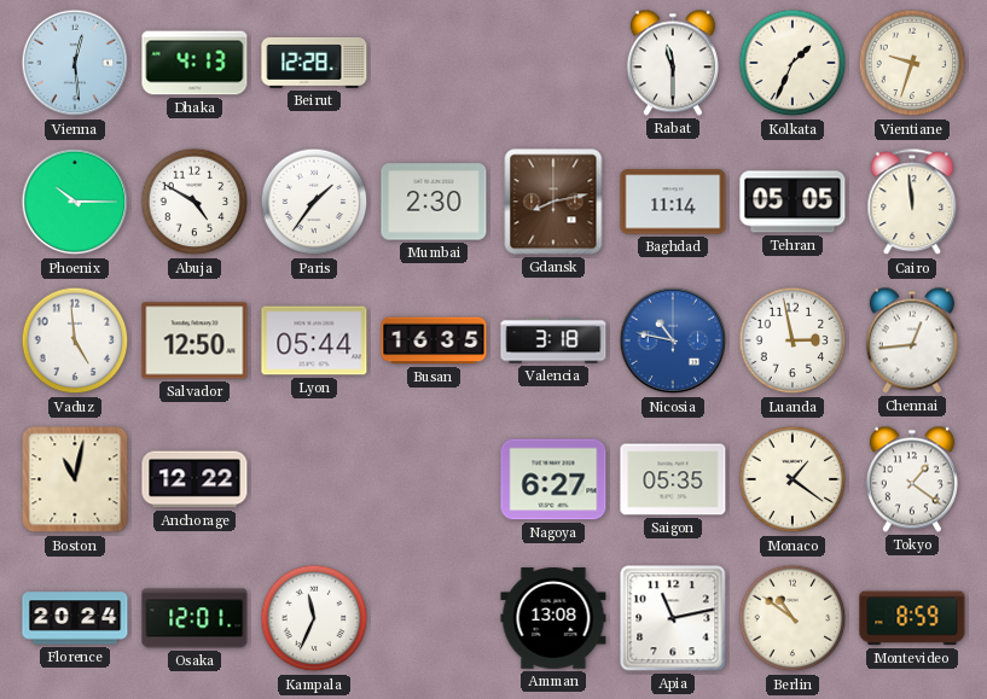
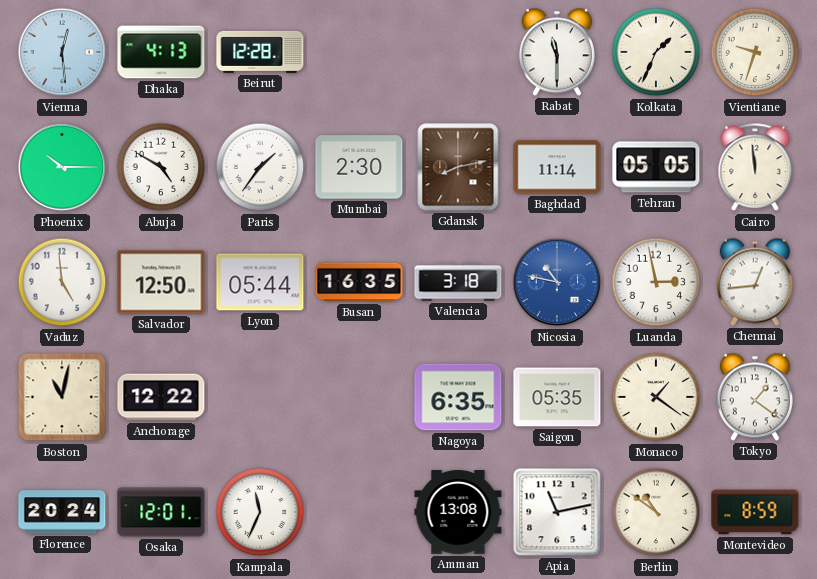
Nagoya: 6:27 -> 6:35 (458, 397)
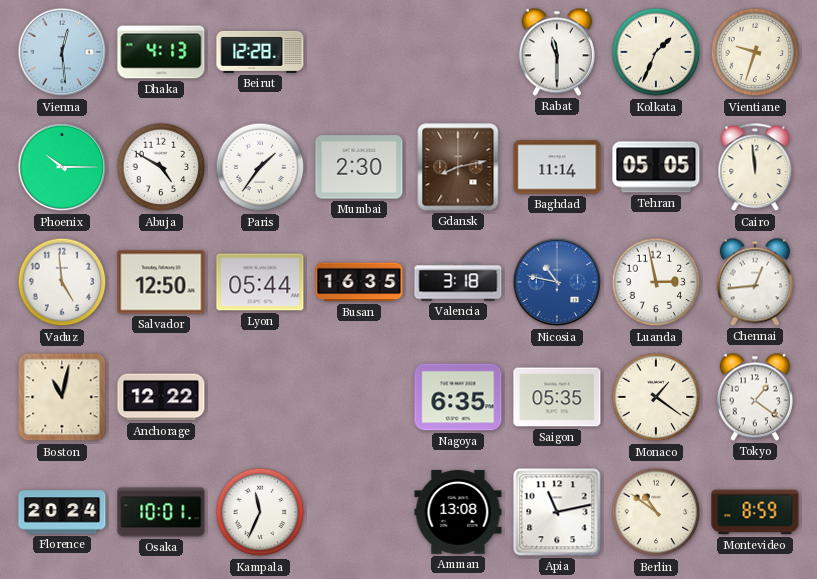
Osaka: 12:01 -> 10:01 (161, 512)
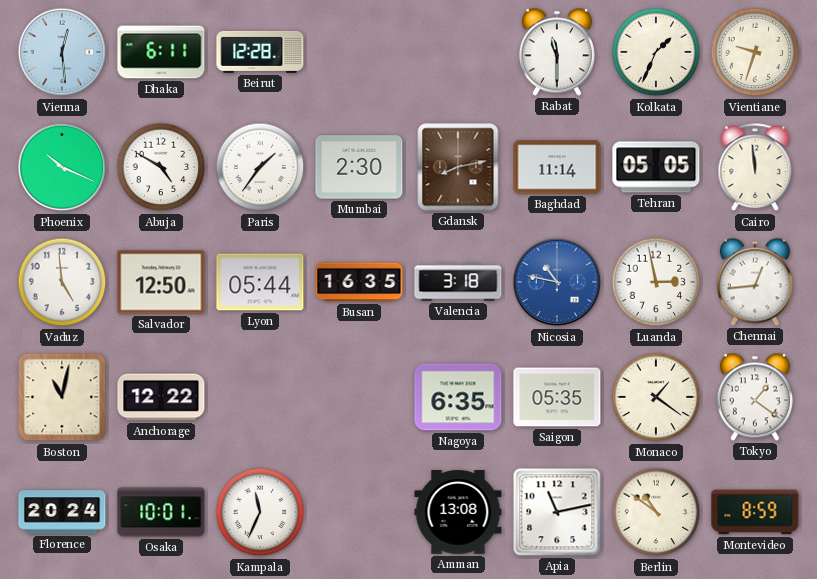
Dhaka: 4:13 -> 6:11 (161, 52)
Phoenix: 10:15 -> 10:19 (62, 167)
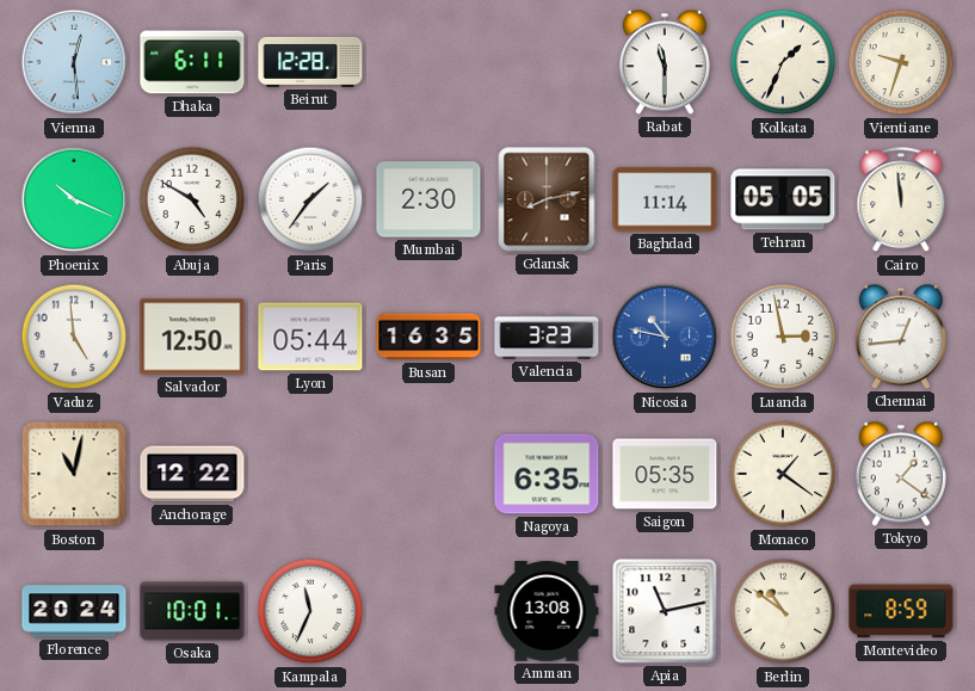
Valencia: 3:18 -> 3:23 (547, 337)
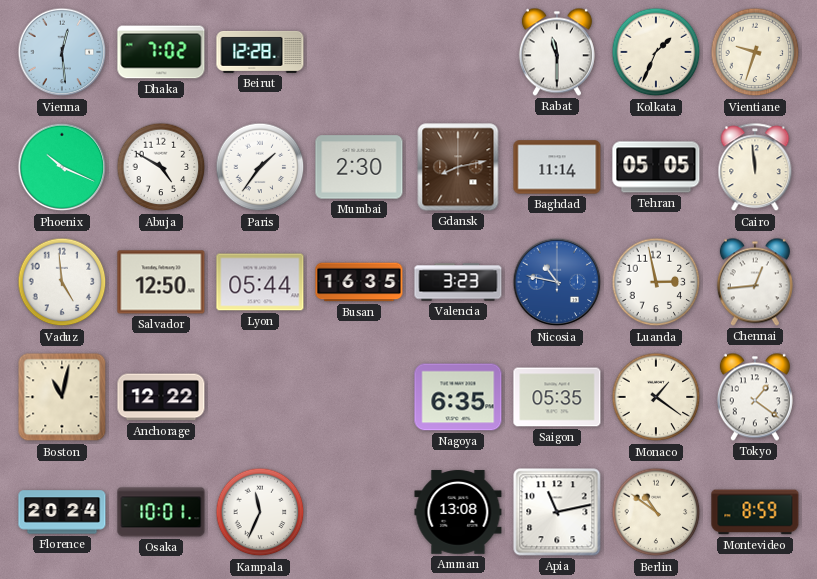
Dhaka: 6:11 -> 7:02 (161, 52)
